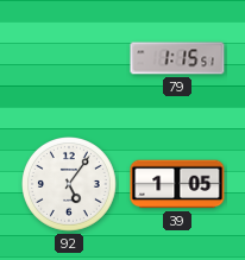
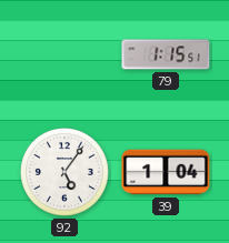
39: 1:05 -> 1:04 (166, 172)
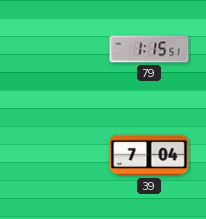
92: 5:06 -> none (66, 173)
39: 1:04 -> 7:04 (149, 155)
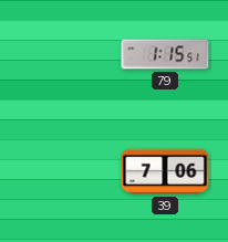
39: 7:04 -> 7:06 (165, 171)
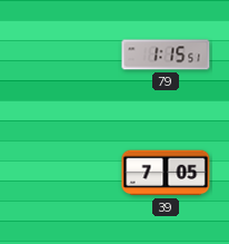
39: 7:06 -> 7:05 (166, 173)
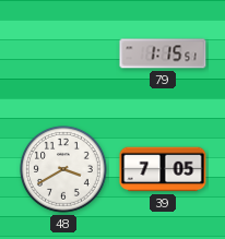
48: none -> 3:40 (64, 170)
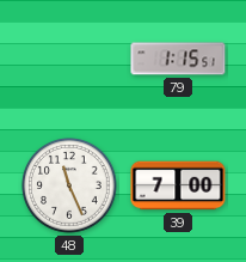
48: 3:40 -> 11:26 (70, 187)
39: 7:05 -> 7:00 (178, 185)
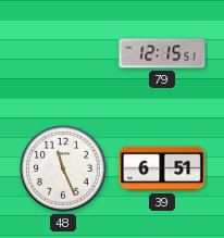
79: 1:15 -> 12:15 (162, 53)
39: 7:00 -> 6:51 (162, 168)
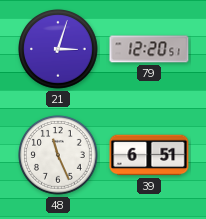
21: none -> 3:03 (59, 50)
79: 12:15 -> 12:20 (149, 49)
